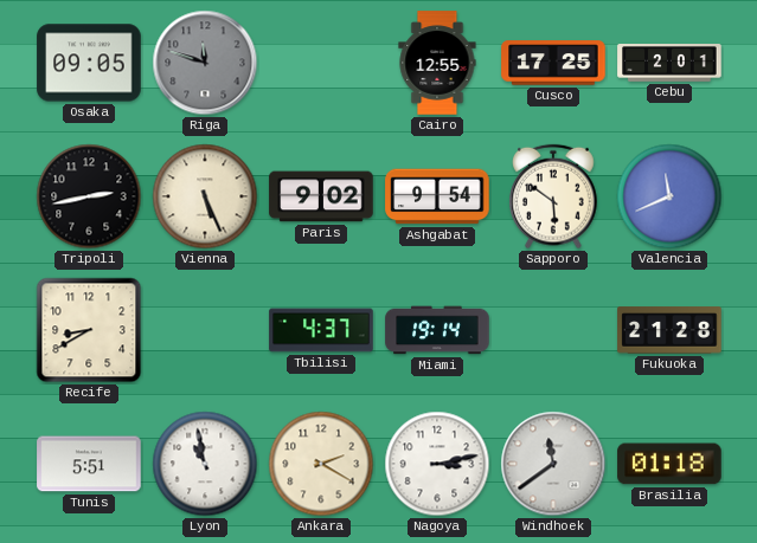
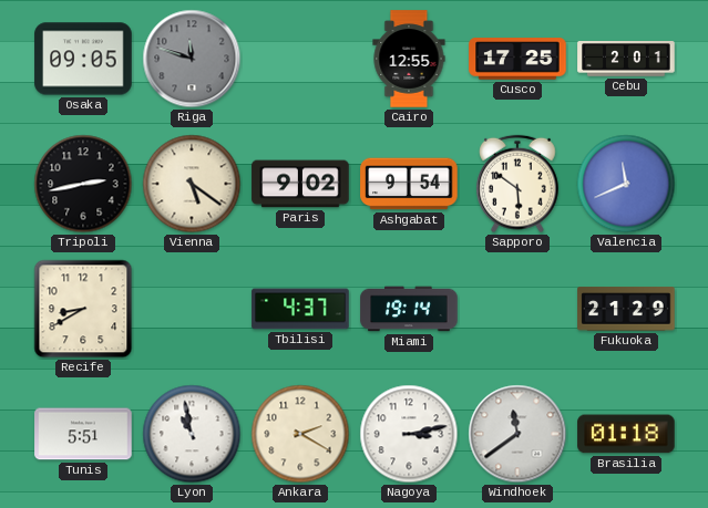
Vienna: 5:26 -> 5:21 (192, 184)
Fukuoka: 21:28 -> 21:29 (626, 309)
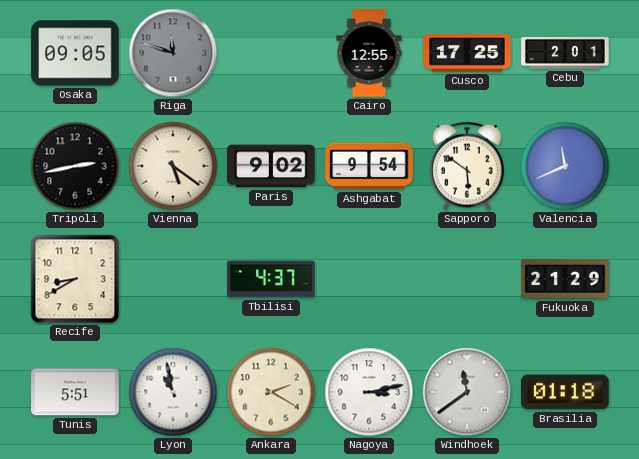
Miami: 19:14 -> none (409, 309)
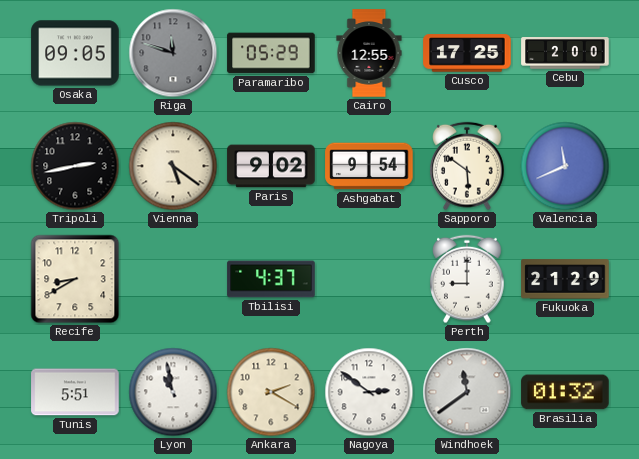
Paramaribo: none -> 05:29 (271, 53)
Cebu: 2:01 -> 2:00 (565, 54)
Perth: none -> 9:00 (468, 279)
Nagoya: 3:13 -> 2:51 (369, 392)
Brasilia: 01:18 -> 01:32 (565, 392)
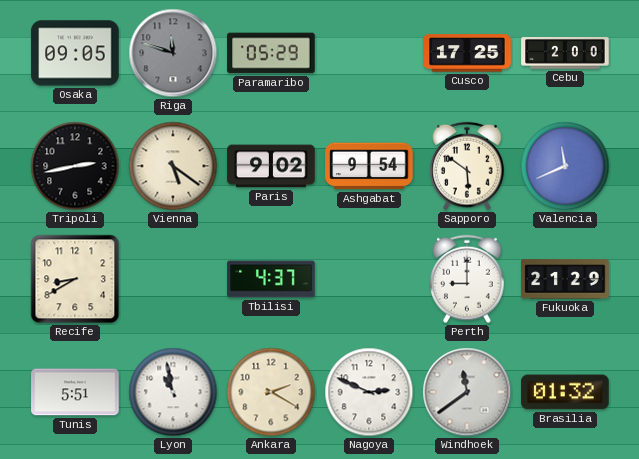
Cairo: 12:55 -> none (369, 53)
Nagoya: 2:51 -> 2:49 (369, 392)
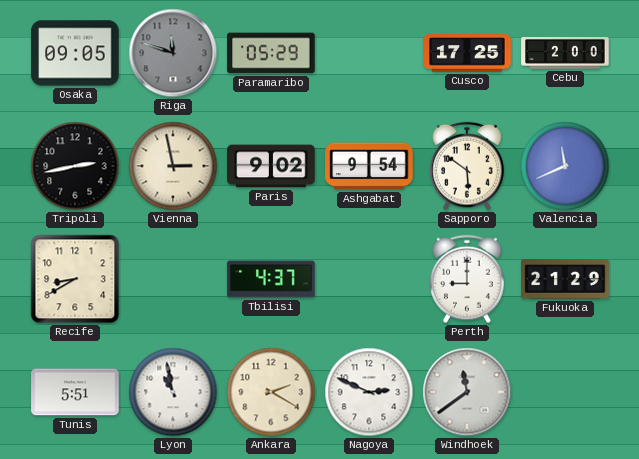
Vienna: 5:21 -> 2:58 (173, 166)
Brasilia: 01:32 -> none (565, 392)
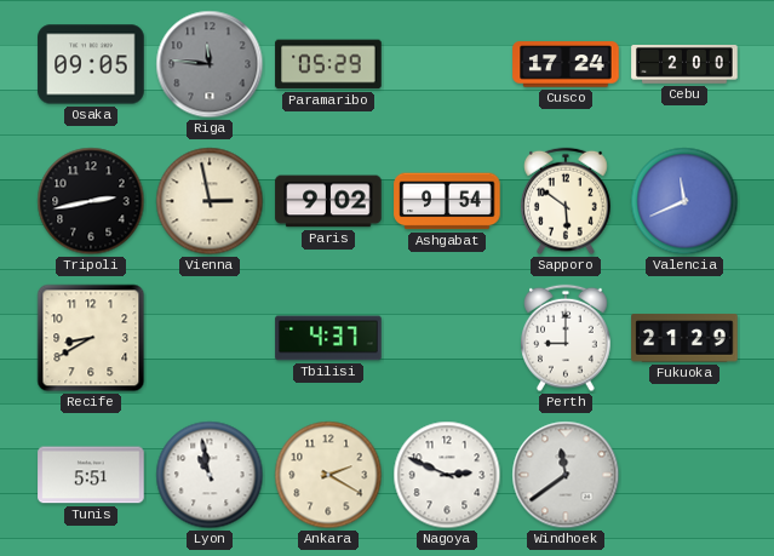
Riga: 11:48 -> 11:46 (210, 64)
Cusco: 17:25 -> 17:24 (566, 64)
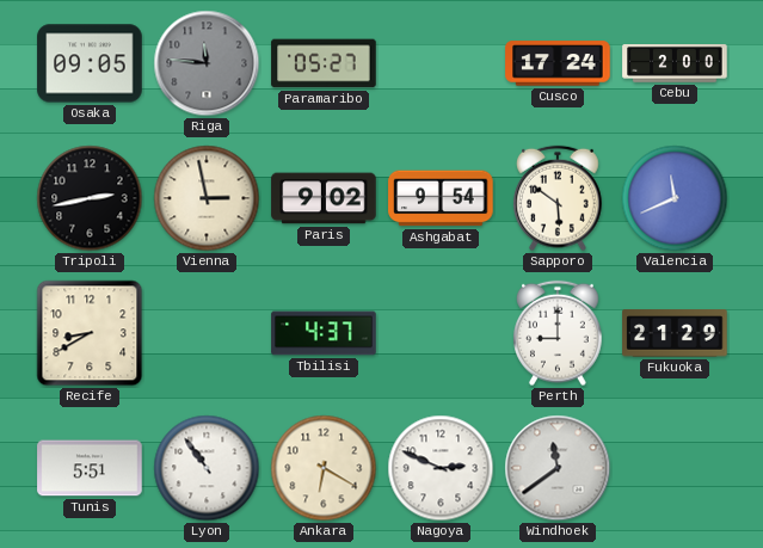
Paramaribo: 05:29 -> 05:27 (324, 63)
Lyon: 10:58 -> 10:54 (207, 468)
Ankara: 2:20 -> 6:20 (324, 468)
